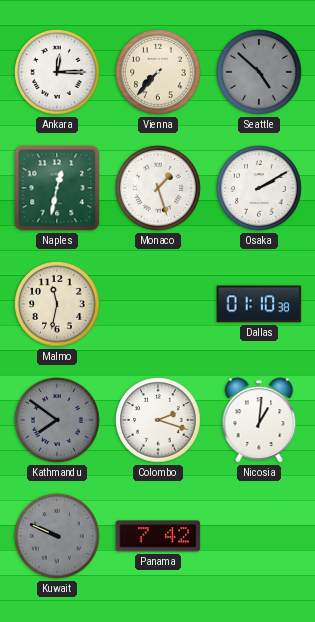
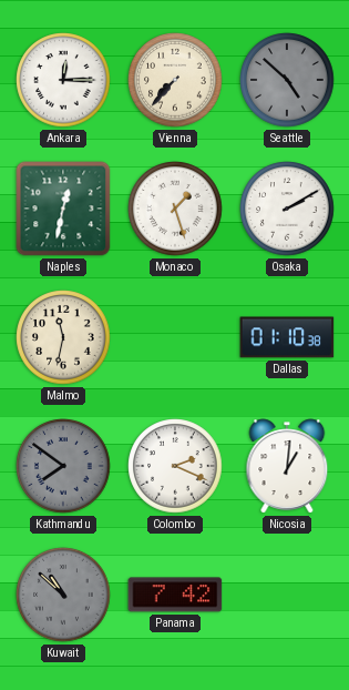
Colombo: 2:18 -> 2:19 (175, 466)
Kuwait: 9:49 -> 10:52 (63, 595)
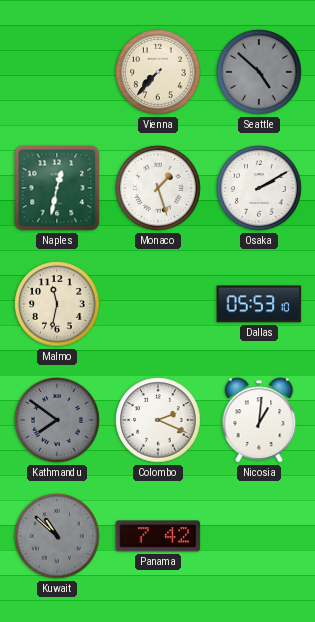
Ankara: 12:15 -> none (63, 80)
Dallas: 01:10 -> 05:53 (259, 304)
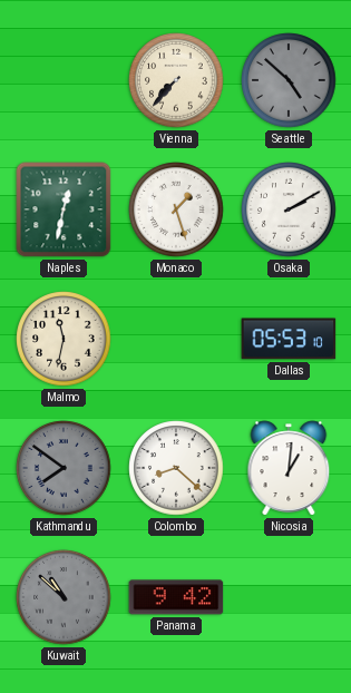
Colombo: 2:19 -> 8:22 (176, 468)
Panama: 7:42 -> 9:42 (176, 597)
